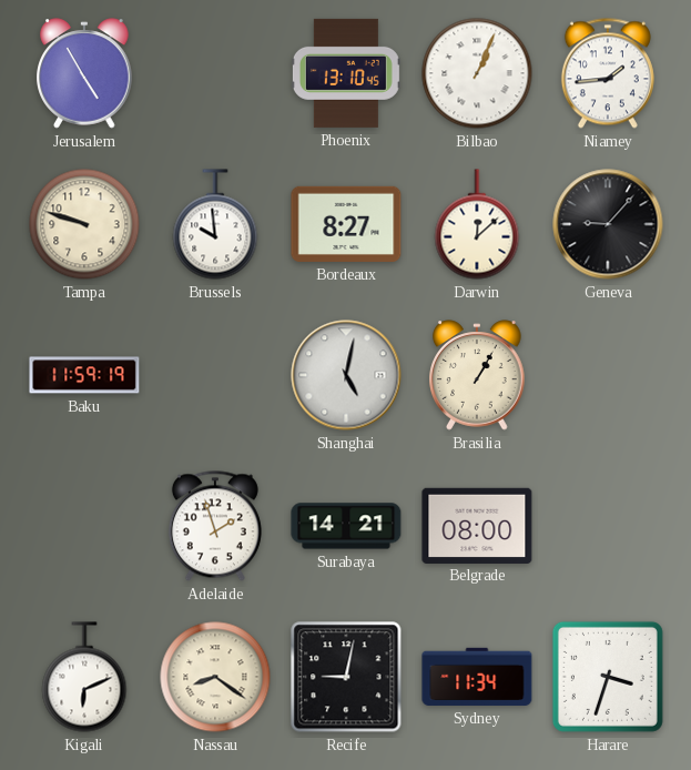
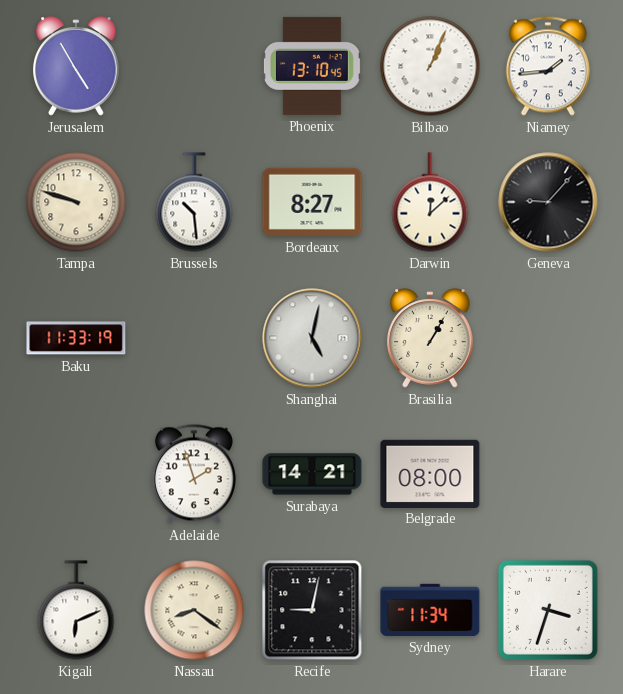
Brussels: 9:59 -> 10:29 (194, 202)
Baku: 11:59 -> 11:33 (76, 338)
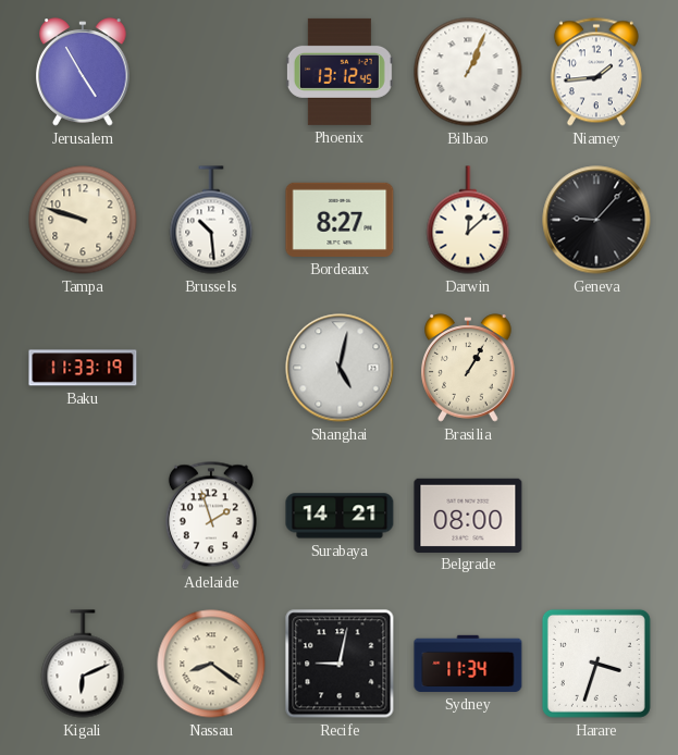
Phoenix: 13:10 -> 13:12 (340, 72)
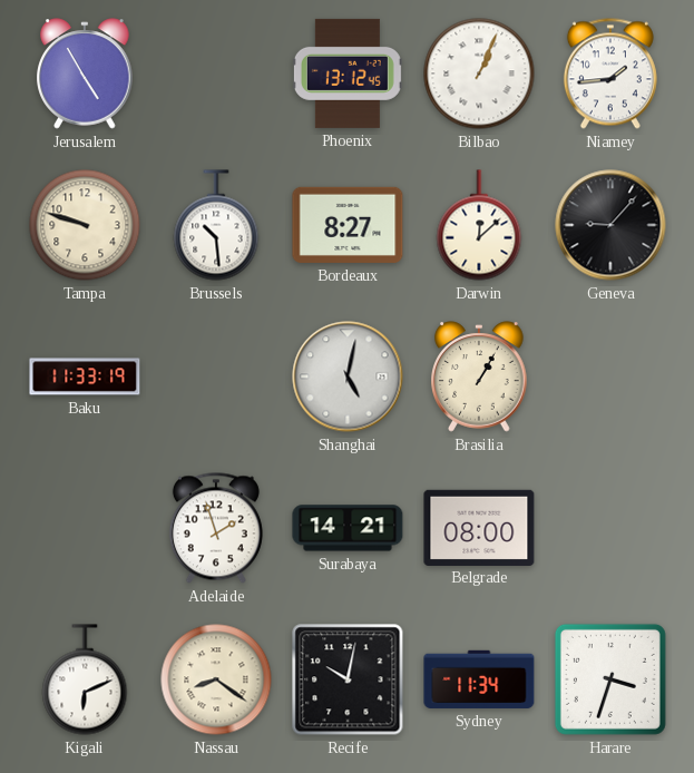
Recife: 9:02 -> 10:02 (348, 679)
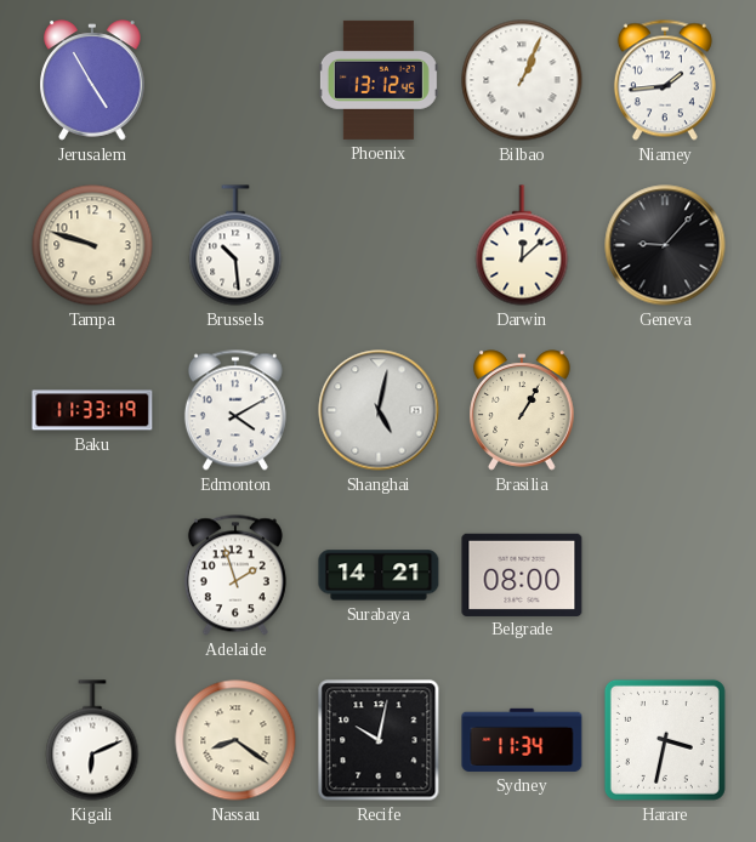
Bordeaux: 8:27 -> none (348, 225)
Edmonton: none -> 4:10 (235, 410)
Harare: 3:33 -> 3:32 (665, 740)
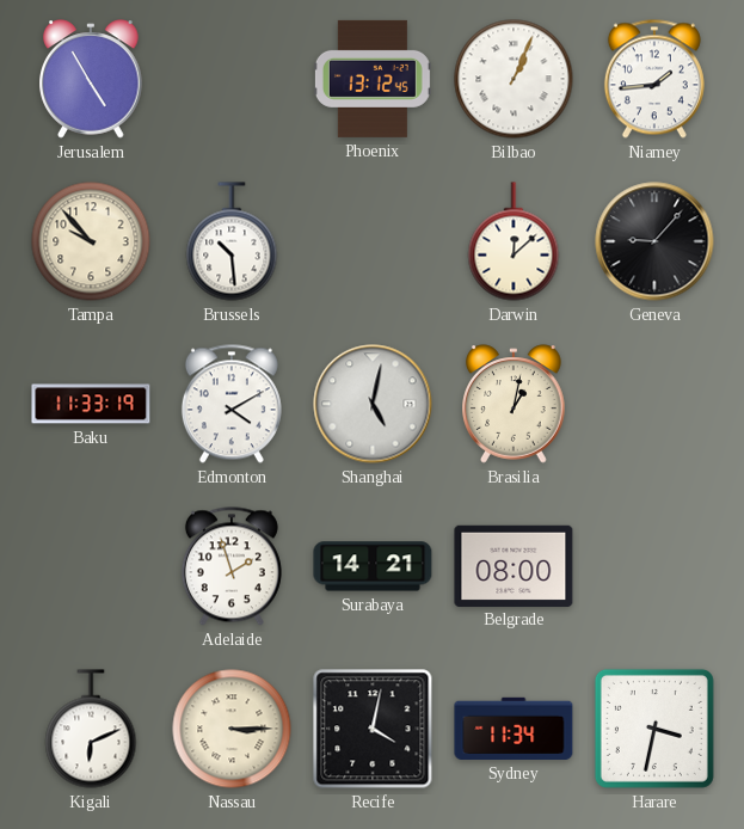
Tampa: 9:48 -> 9:53 (91, 241)
Brasilia: 1:05 -> 1:02 (514, 404)
Nassau: 8:21 -> 3:15 (232, 729)
Recife: 10:02 -> 4:02 (373, 729)
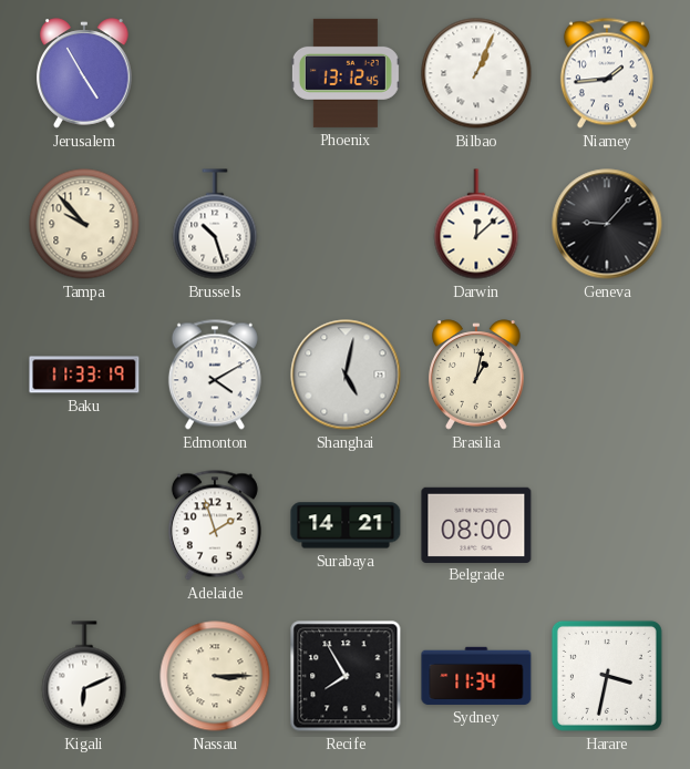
Brussels: 10:29 -> 10:27 (215, 224)
Recife: 4:02 -> 7:55 (346, 676)
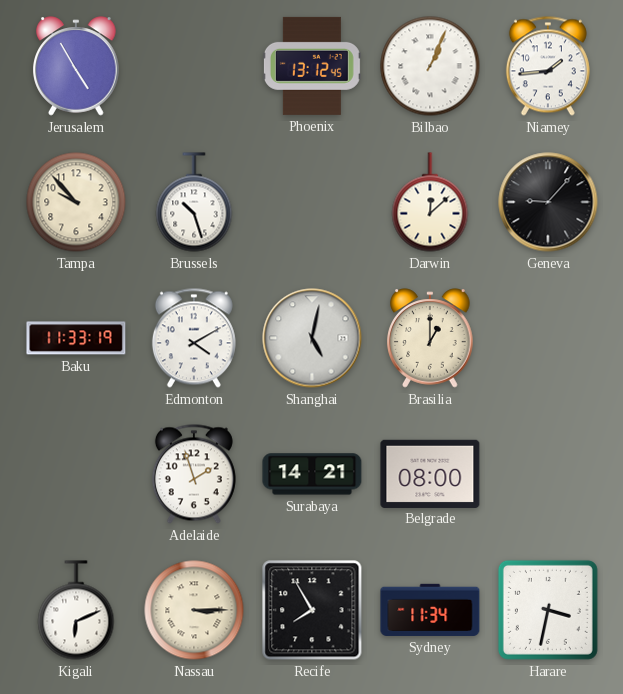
Brasilia: 1:02 -> 1:00 (430, 338)
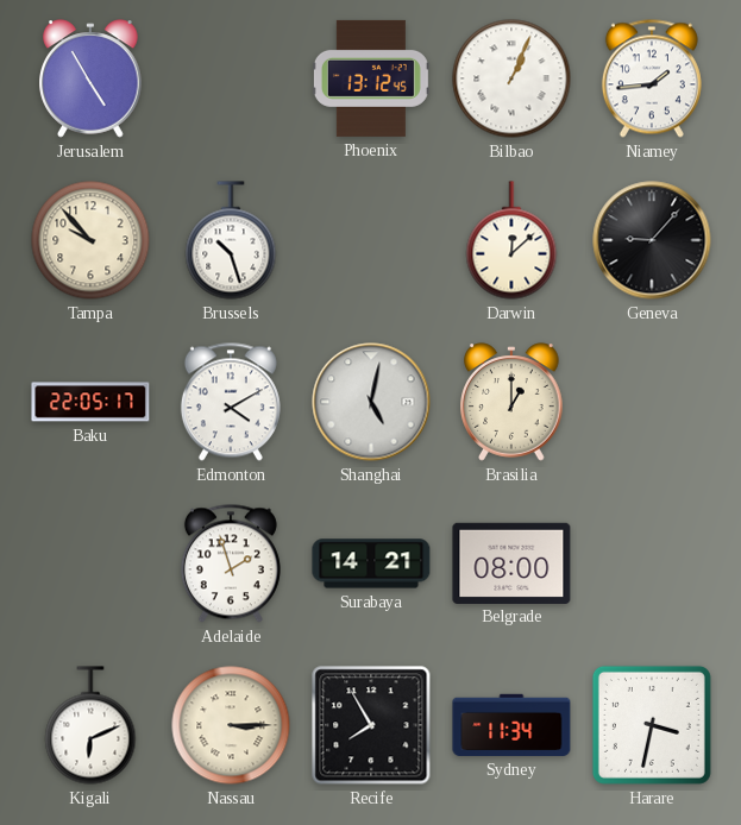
Baku: 11:33 -> 22:05 (90, 402)
